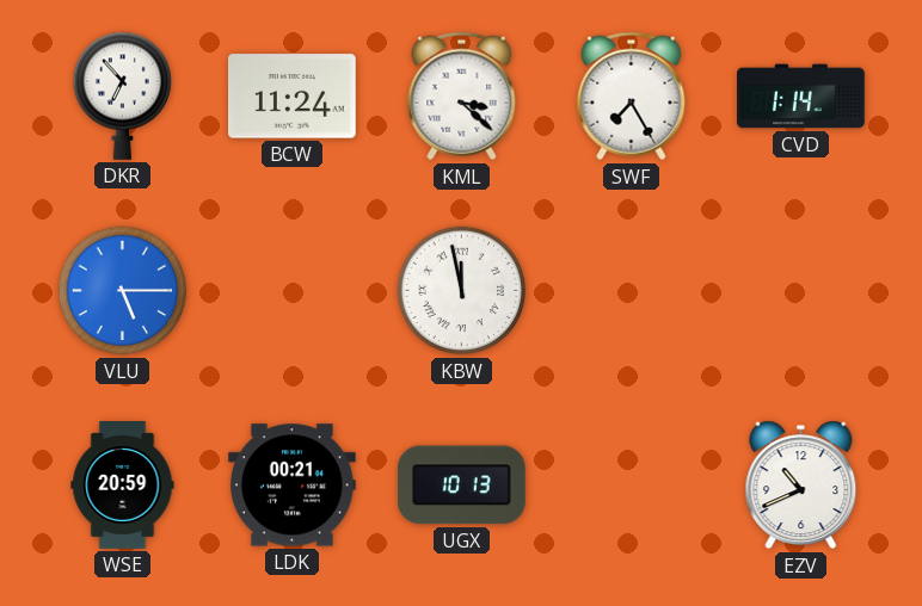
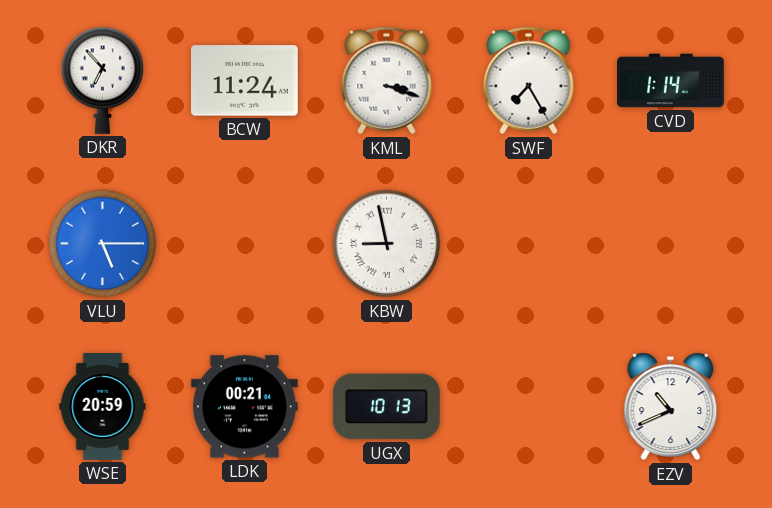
KML: 3:22 -> 3:18 (387, 81)
KBW: 11:58 -> 8:58 (387, 244)
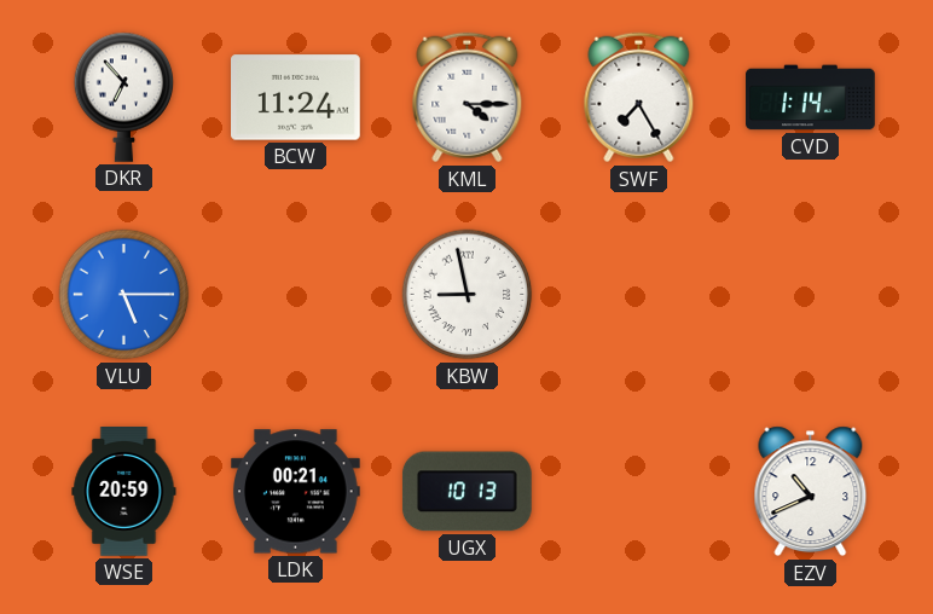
KML: 3:18 -> 4:15 (468, 98)
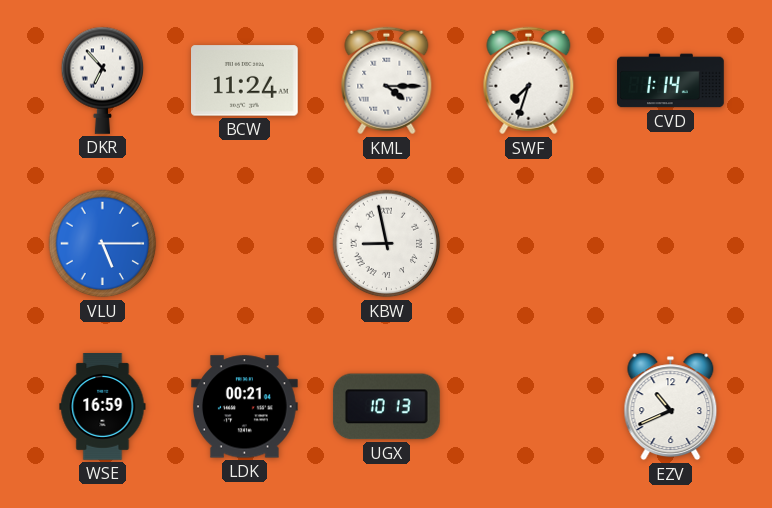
SWF: 7:25 -> 7:33 (529, 81)
WSE: 20:59 -> 16:59 (103, 407)
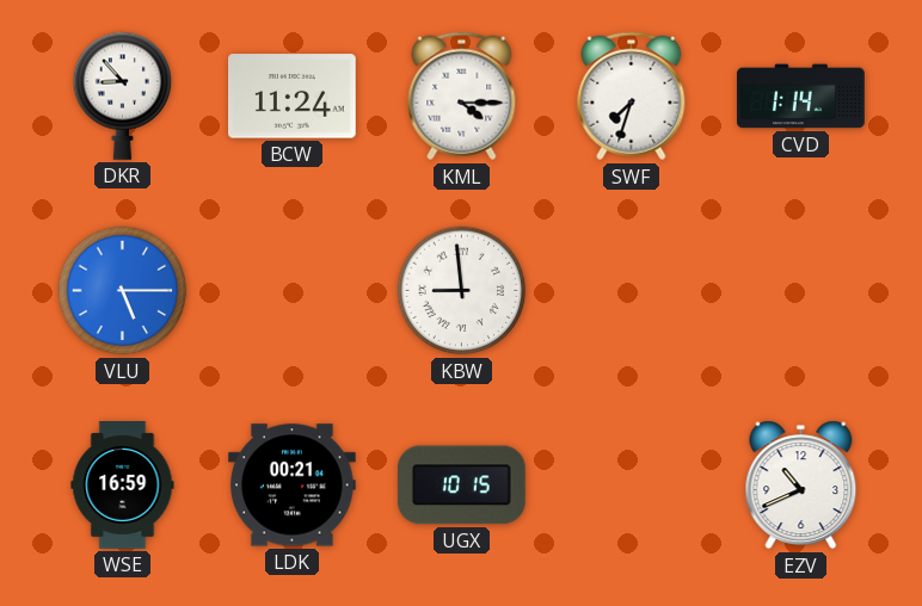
DKR: 6:53 -> 8:53 (123, 95)
KBW: 8:58 -> 8:59 (462, 291)
UGX: 10:13 -> 10:15 (461, 486)
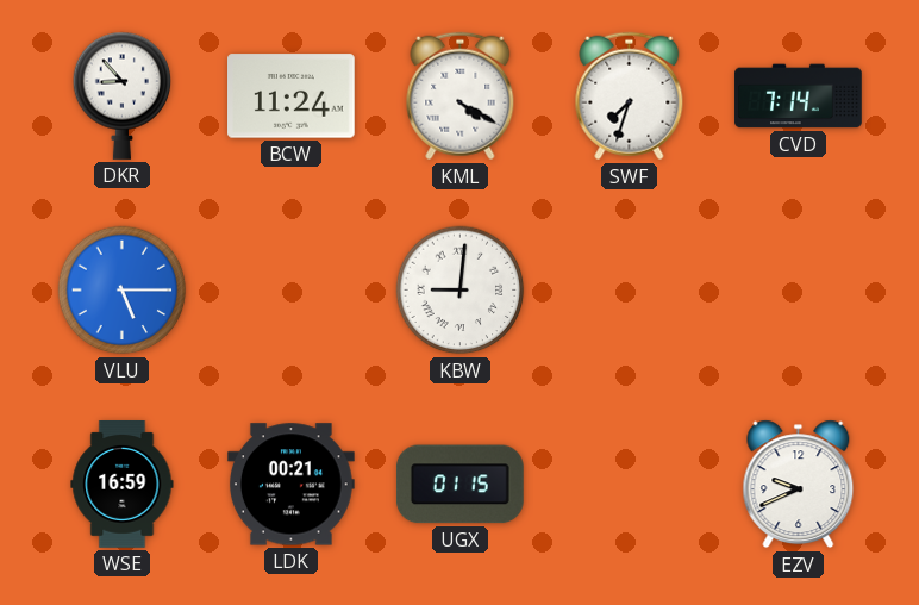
KML: 4:15 -> 4:20 (461, 96)
CVD: 1:14 -> 7:14 (799, 96)
KBW: 8:59 -> 9:01 (461, 291)
UGX: 10:15 -> 01:15 (459, 485)
EZV: 10:41 -> 9:41 (799, 485)
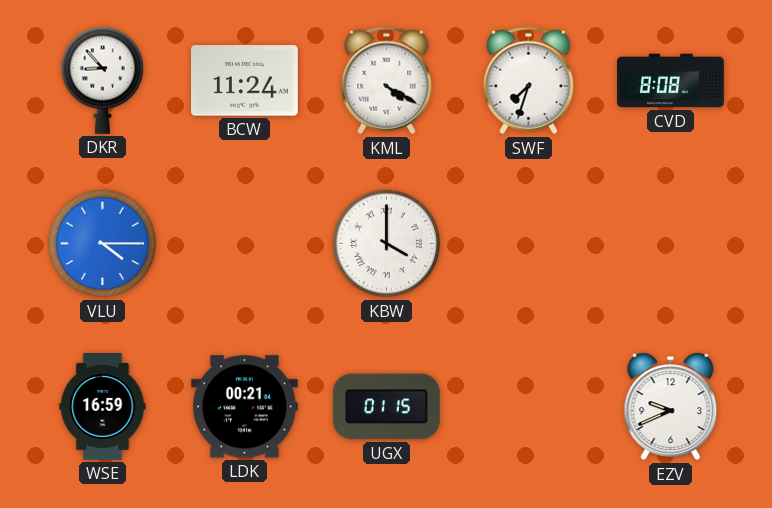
CVD: 7:14 -> 8:08 (671, 81)
VLU: 5:15 -> 4:15 (103, 244)
KBW: 9:01 -> 4:00 (387, 244)
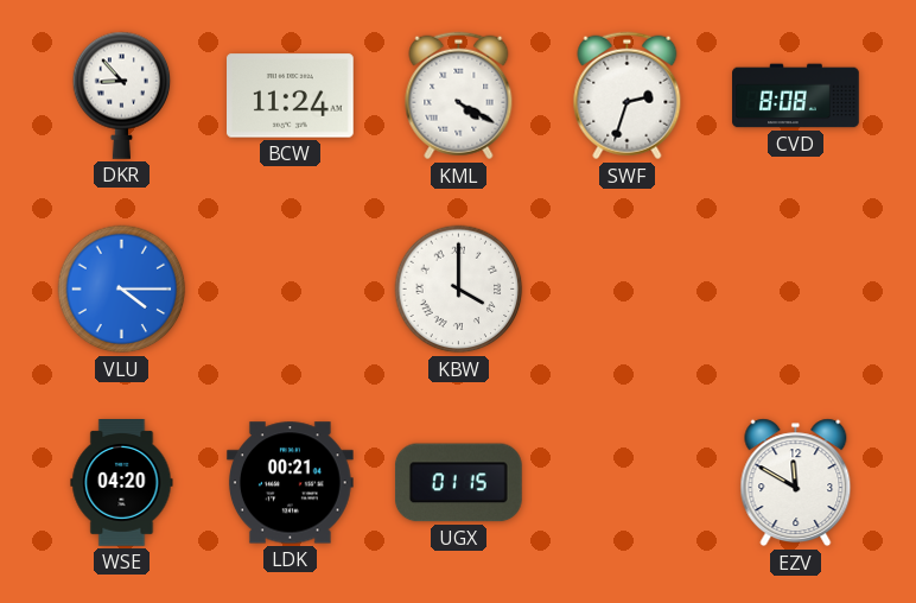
SWF: 7:33 -> 2:33 (628, 96)
WSE: 16:59 -> 04:20 (122, 483)
EZV: 9:41 -> 11:50 (796, 483)
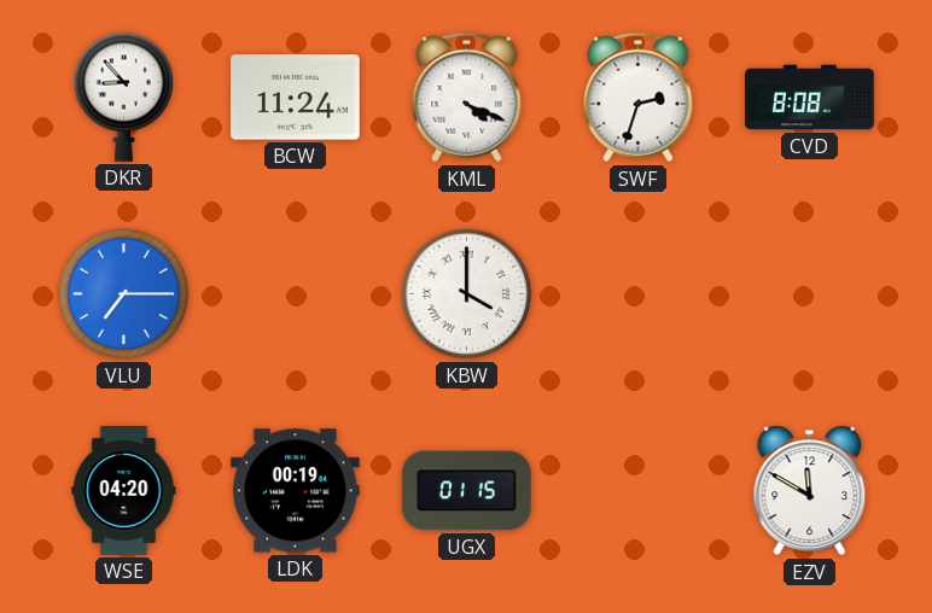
KML: 4:20 -> 4:19 (467, 98)
VLU: 4:15 -> 7:15 (124, 294)
LDK: 00:21 -> 00:19 (295, 491)
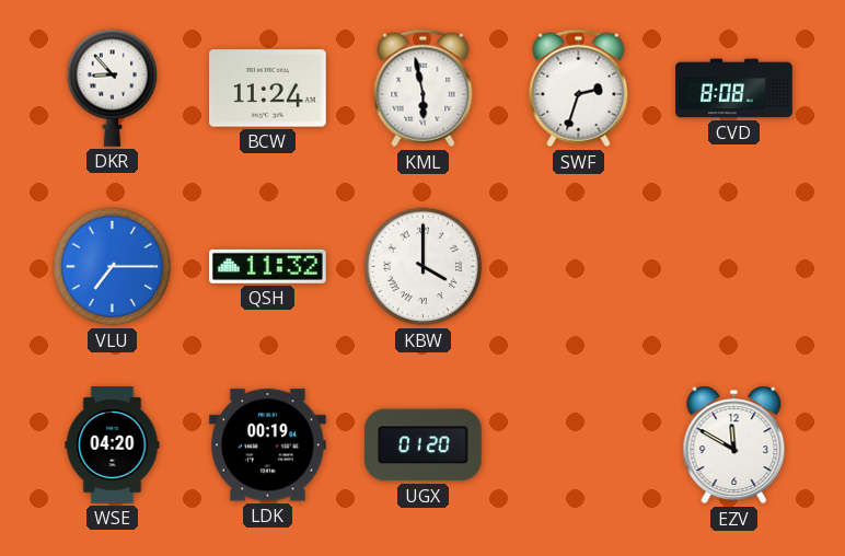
KML: 4:19 -> 5:58 (424, 89)
QSH: none -> 11:32 (268, 266)
UGX: 01:15 -> 01:20 (422, 445)
